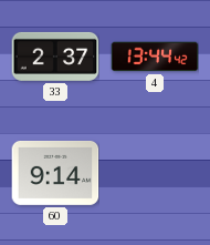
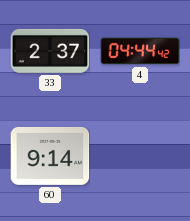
4: 13:44 -> 04:44 (140, 51)
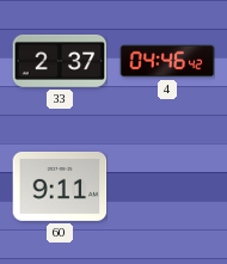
4: 04:44 -> 04:46 (167, 61)
60: 9:14 -> 9:11 (60, 186)
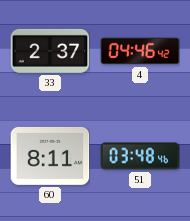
60: 9:11 -> 8:11 (50, 156)
51: none -> 03:48 (140, 156)
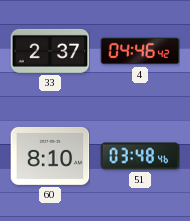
60: 8:11 -> 8:10 (50, 156)
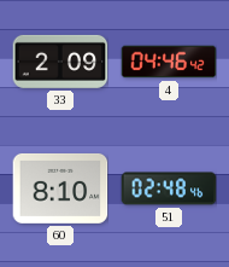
33: 2:37 -> 2:09 (60, 62)
51: 03:48 -> 02:48 (169, 188)
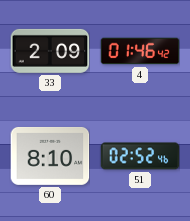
4: 04:46 -> 01:46 (140, 51)
51: 02:48 -> 02:52 (140, 156)
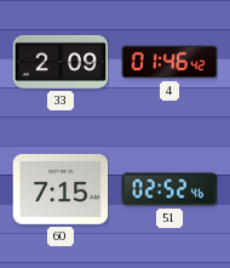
60: 8:10 -> 7:15 (61, 189)
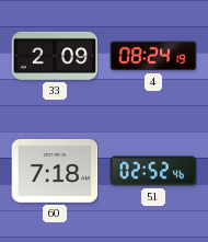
4: 01:46 -> 08:24 (153, 56)
60: 7:15 -> 7:18 (55, 171)
